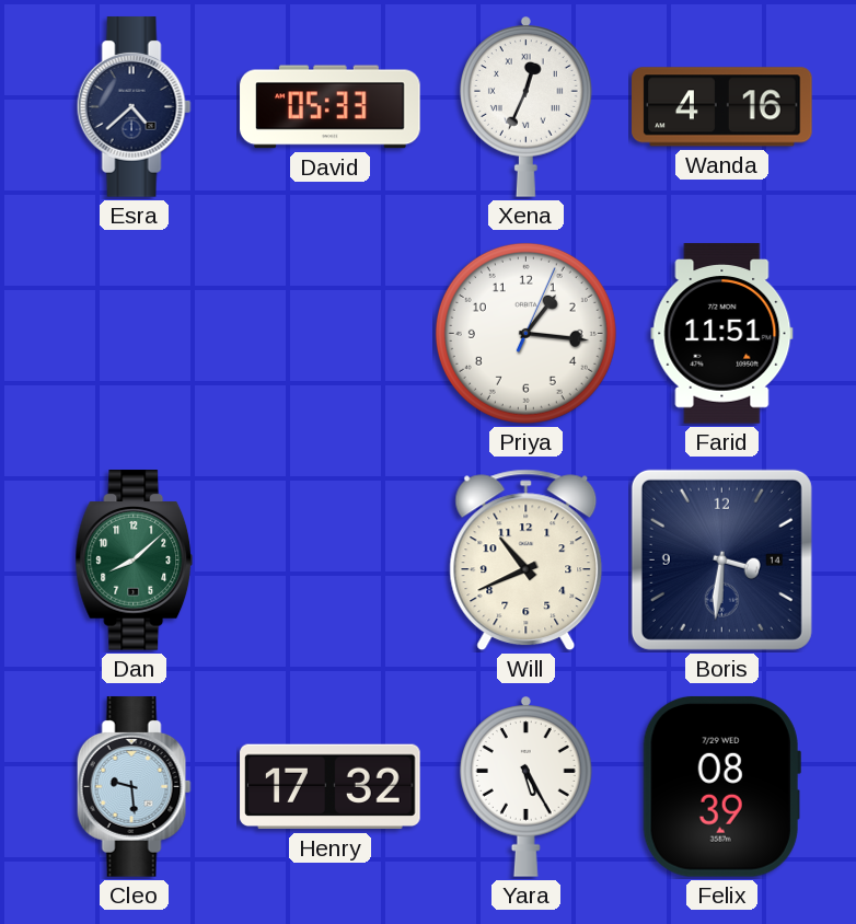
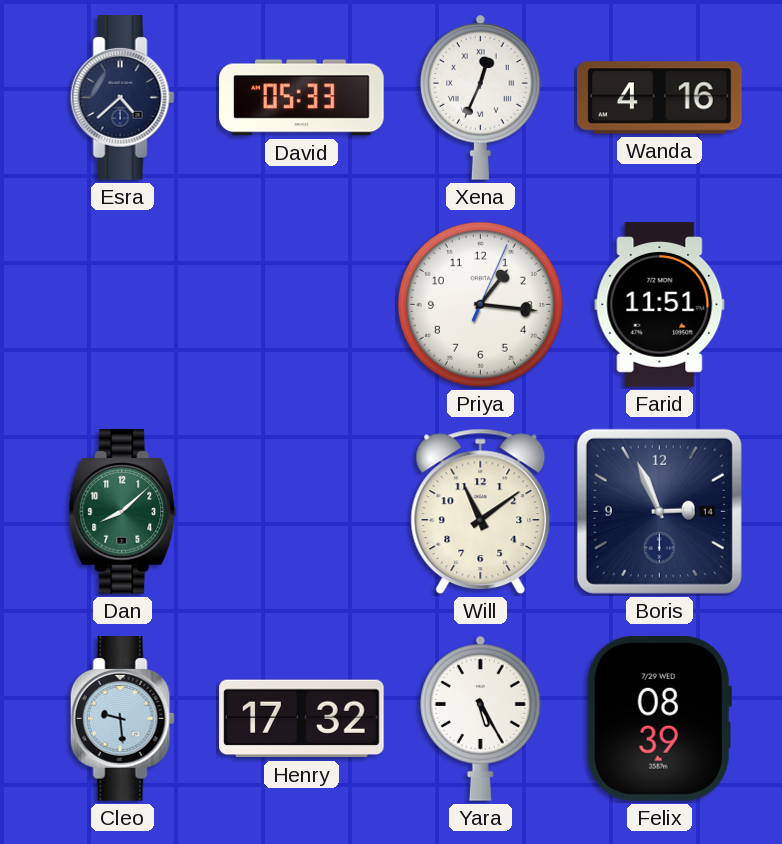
Will: 10:41 -> 11:09 (481, 512)
Boris: 3:31 -> 2:56 (659, 511)
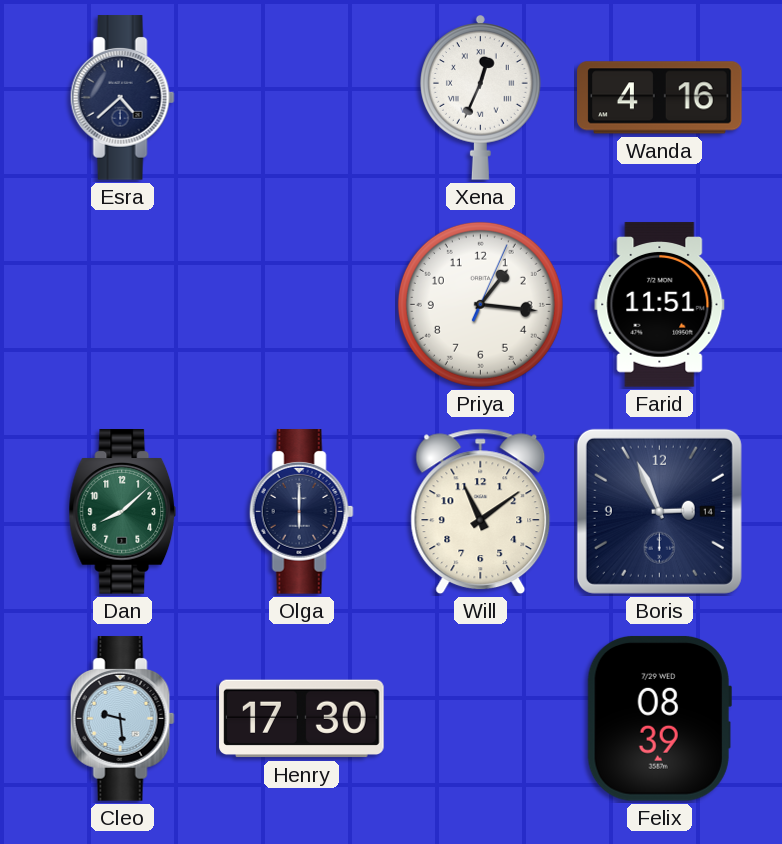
David: 05:33 -> none (302, 98)
Olga: none -> 6:00 (301, 512)
Henry: 17:32 -> 17:30 (302, 719)
Yara: 5:25 -> none (481, 718)
